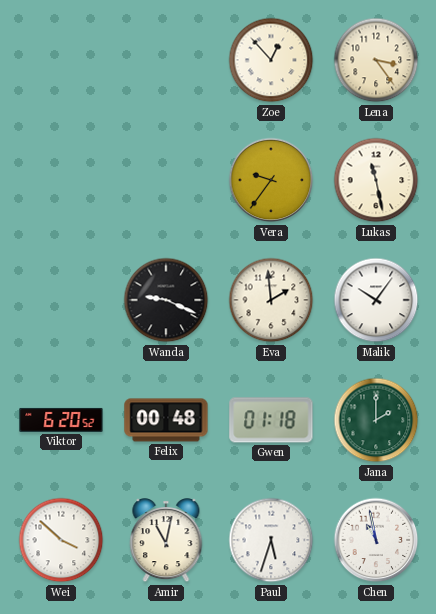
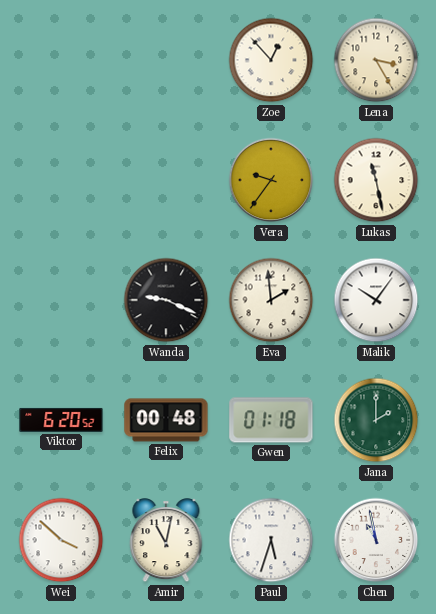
Lena: 3:24 -> 3:25 (376, 60)
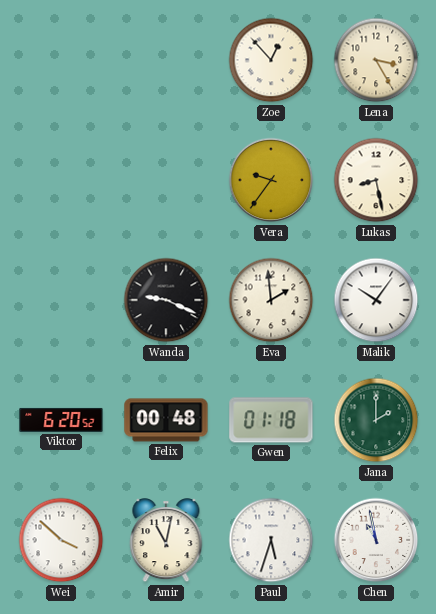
Lukas: 11:28 -> 8:28 (376, 180)
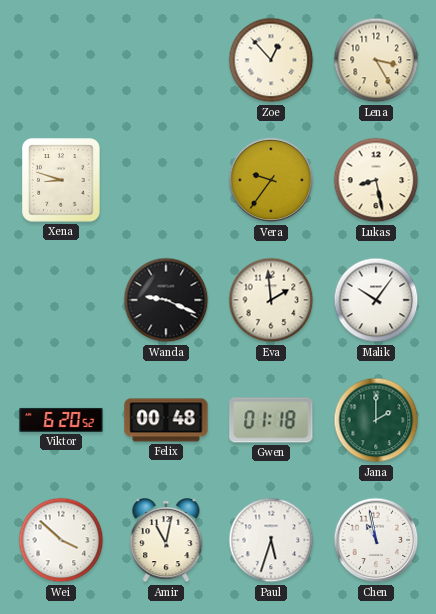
Xena: none -> 8:48 (61, 180)
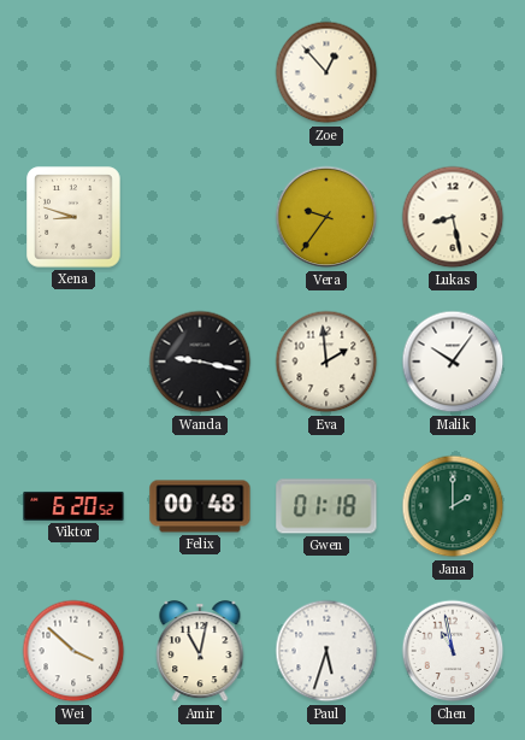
Lena: 3:25 -> none (376, 60)
Wanda: 9:19 -> 9:17 (200, 362)
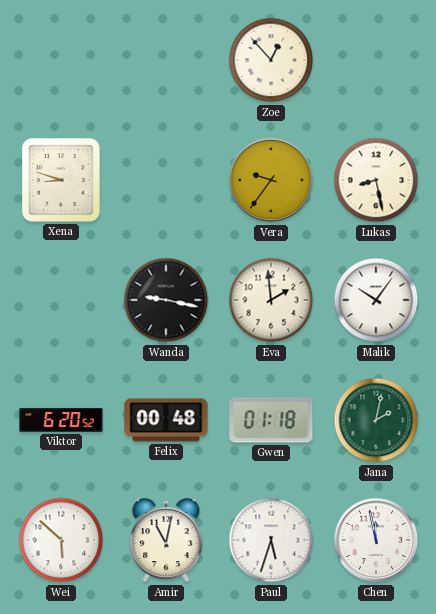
Jana: 2:00 -> 2:02 (376, 420)
Wei: 3:52 -> 5:52 (61, 540)
Chen: 10:58 -> 11:58 (376, 540)
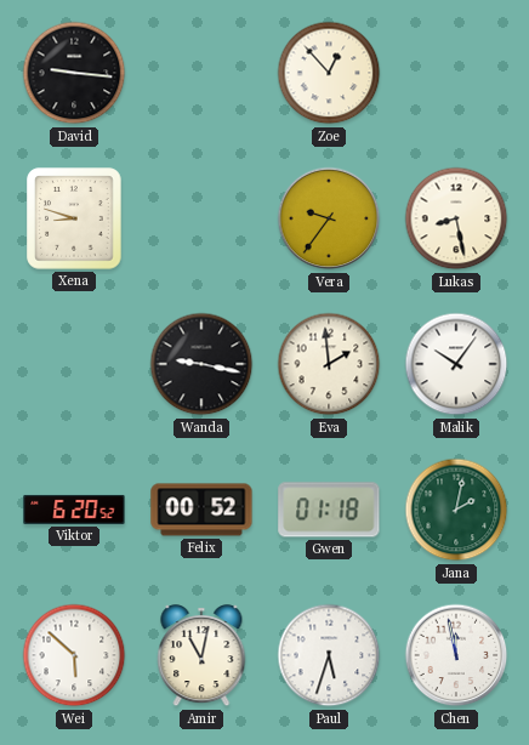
David: none -> 9:16 (74, 73)
Felix: 00:48 -> 00:52 (201, 510)
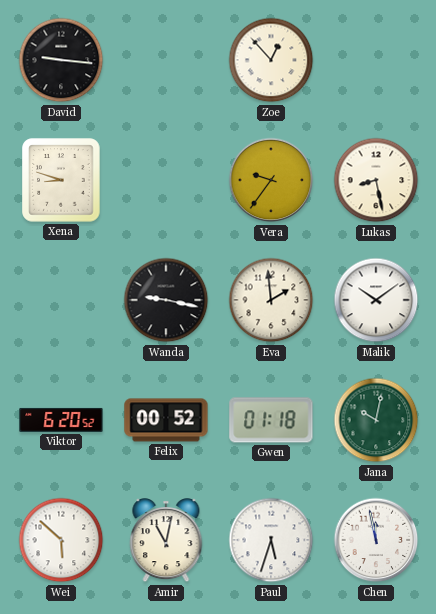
Malik: 10:06 -> 10:09 (376, 300)
Jana: 2:02 -> 10:02 (376, 420)
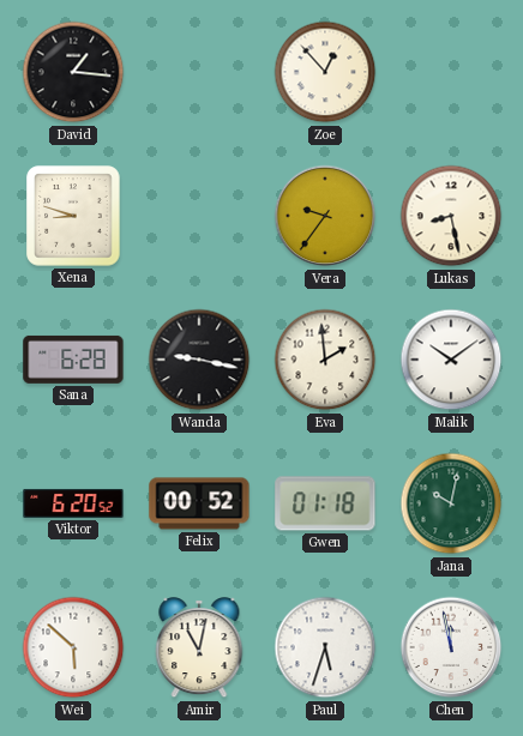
David: 9:16 -> 1:16 (73, 72)
Sana: none -> 6:28 (73, 360)
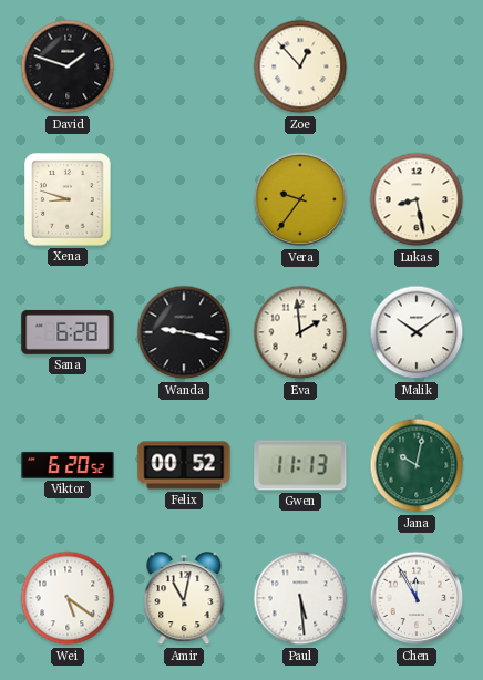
David: 1:16 -> 1:48 (68, 66)
Gwen: 01:18 -> 11:13 (300, 465)
Wei: 5:52 -> 5:21 (68, 598)
Paul: 5:33 -> 5:29 (300, 598)
Chen: 11:58 -> 11:55 (417, 598)
